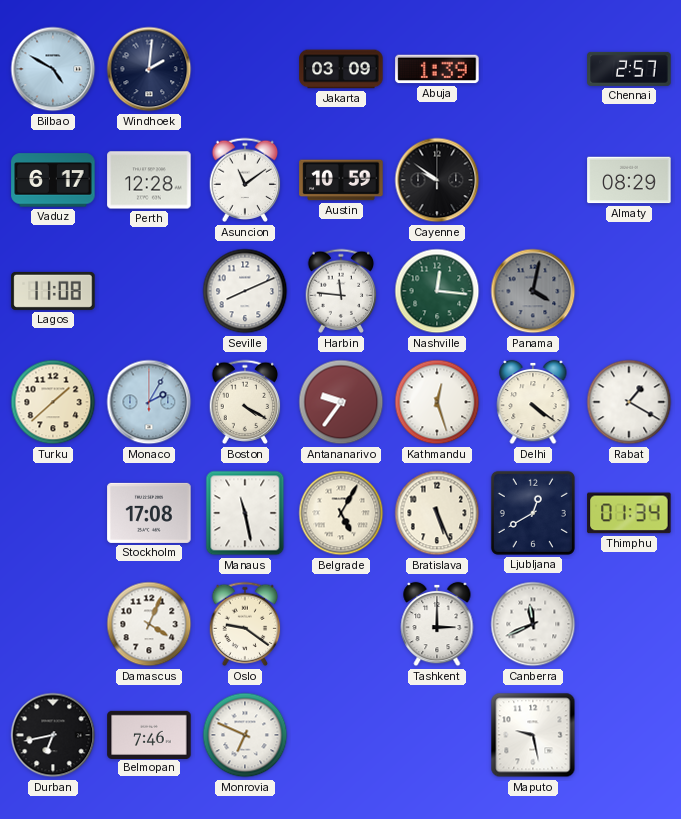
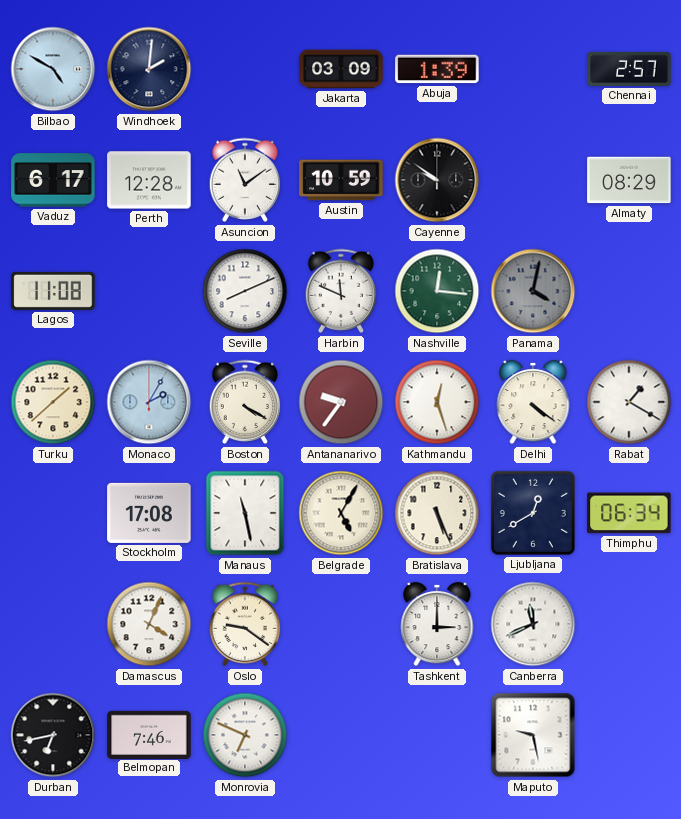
Harbin: 11:46 -> 11:49 (341, 291)
Thimphu: 01:34 -> 06:34 (629, 513)
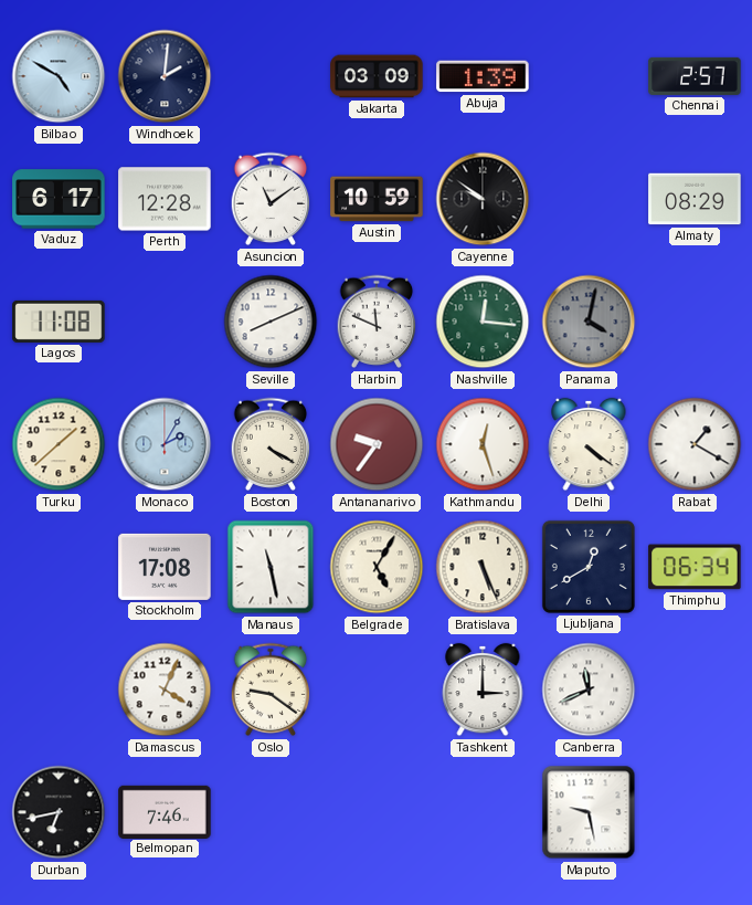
Monrovia: 6:49 -> none (245, 735)
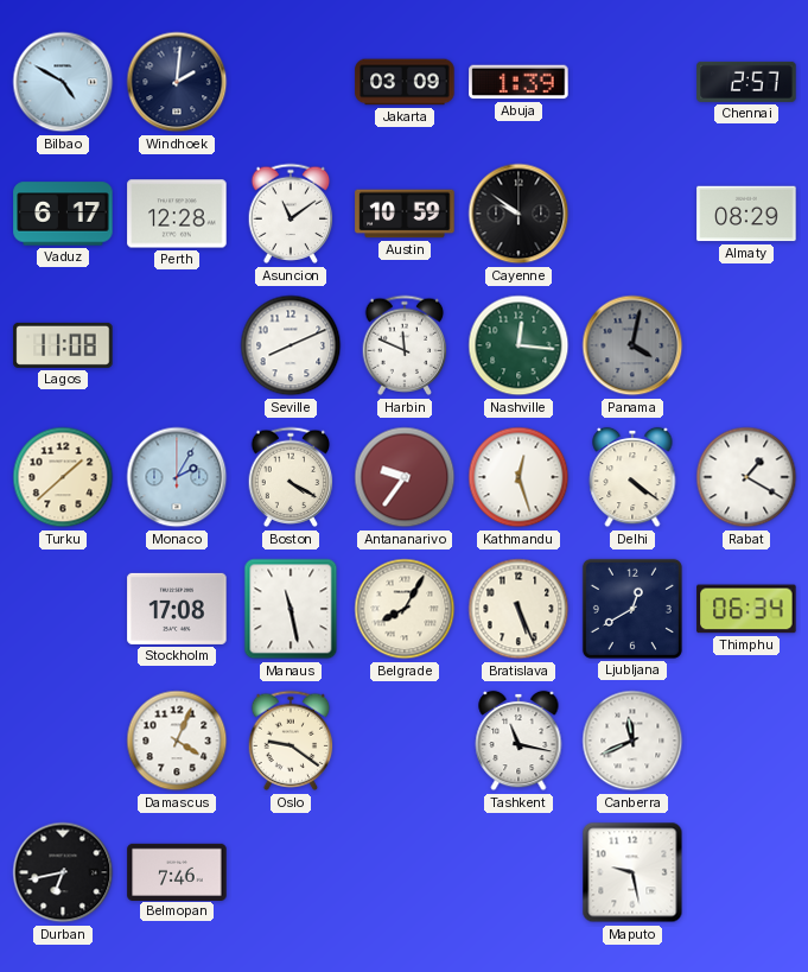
Belgrade: 5:05 -> 8:05 (405, 609)
Tashkent: 3:00 -> 11:17 (518, 741)
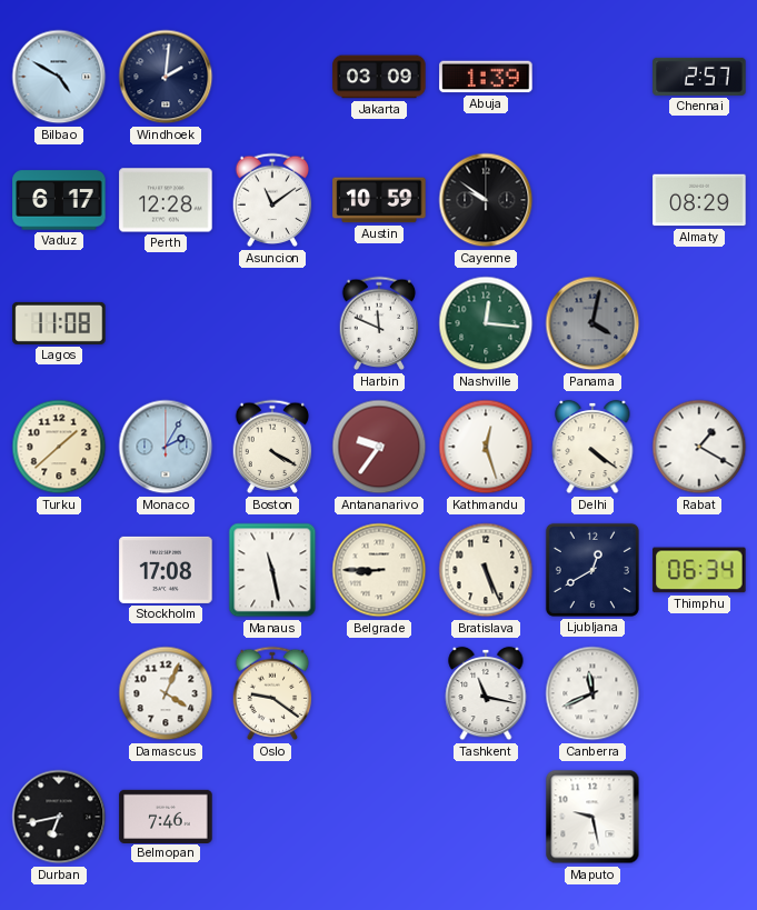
Seville: 8:11 -> none (291, 345)
Belgrade: 8:05 -> 8:45 (379, 570)
